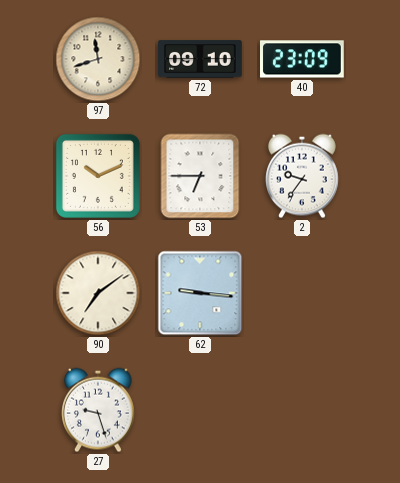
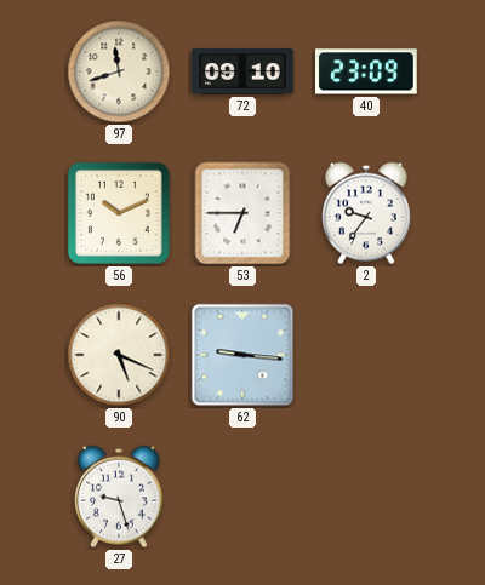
90: 7:09 -> 5:19 (119, 355)
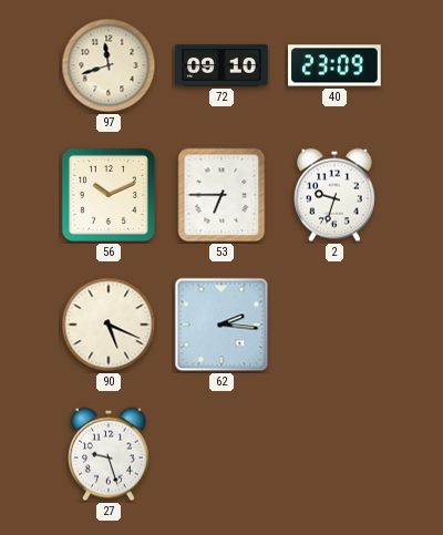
2: 9:36 -> 9:33 (336, 195)
62: 9:16 -> 2:16 (221, 325)
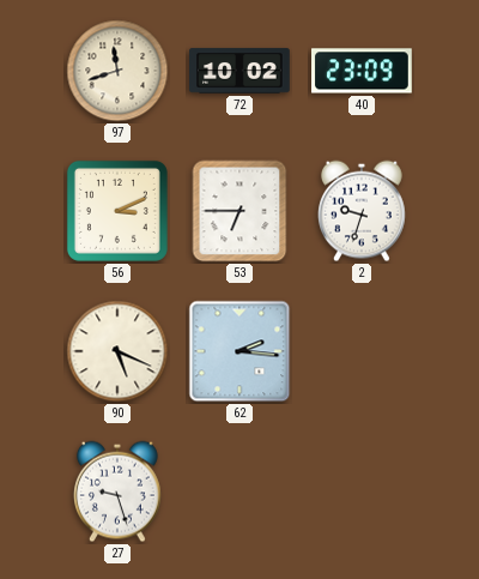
72: 09:10 -> 10:02 (239, 71)
56: 10:11 -> 3:11 (117, 211)
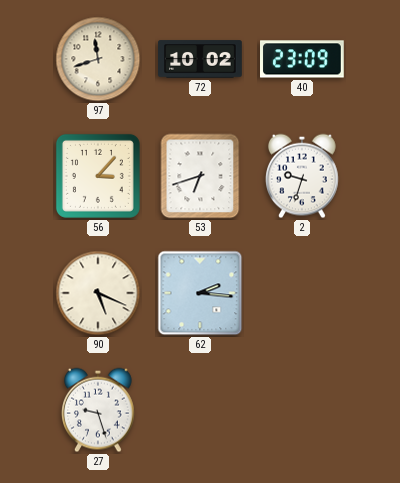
56: 3:11 -> 3:07 (98, 176)
53: 6:45 -> 6:42 (200, 176)
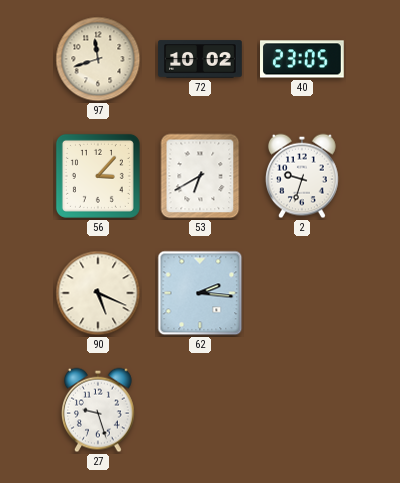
40: 23:09 -> 23:05 (303, 59)
53: 6:42 -> 6:40 (200, 176)
